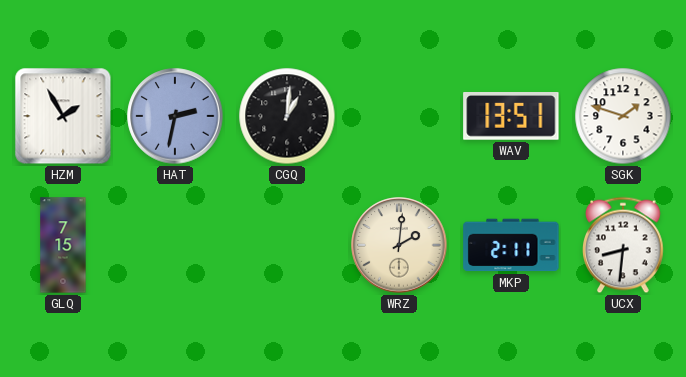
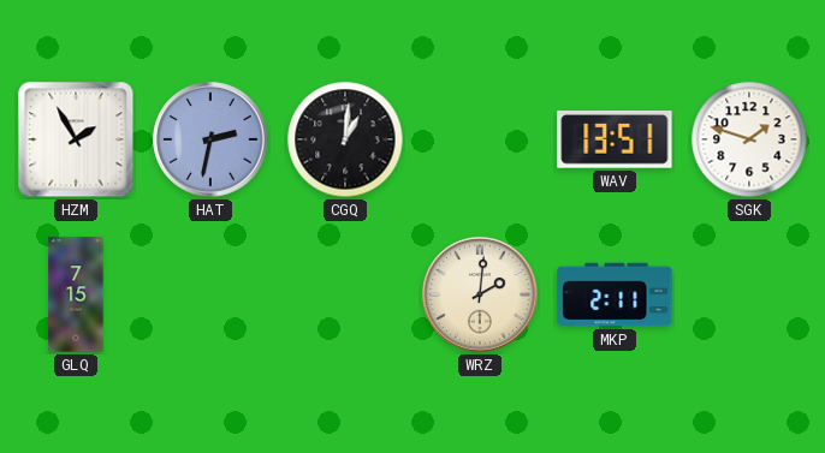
UCX: 8:31 -> none (624, 245)
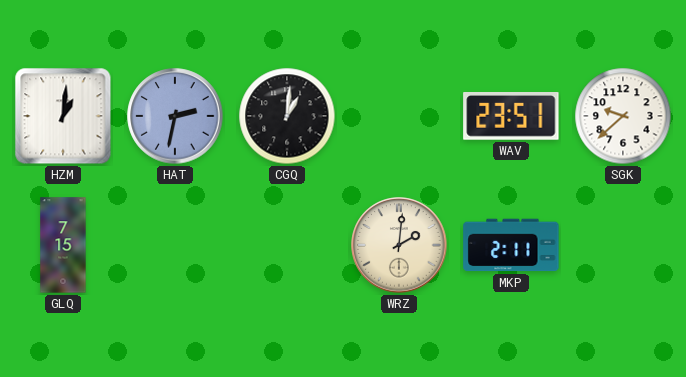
HZM: 1:55 -> 1:01 (63, 116)
WAV: 13:51 -> 23:51 (511, 117)
SGK: 1:48 -> 9:38 (623, 116)
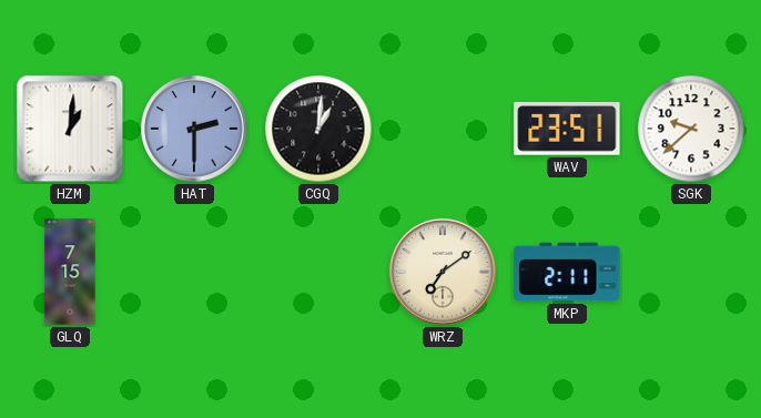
HAT: 2:32 -> 2:30 (194, 129)
WRZ: 2:01 -> 7:09 (443, 272)
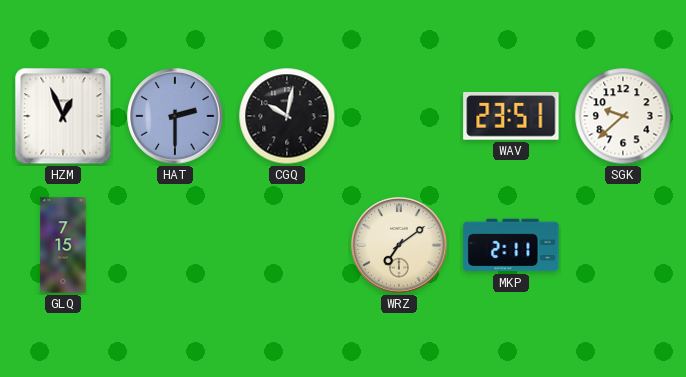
HZM: 1:01 -> 12:56 (63, 116)
CGQ: 1:01 -> 10:02 (287, 116)
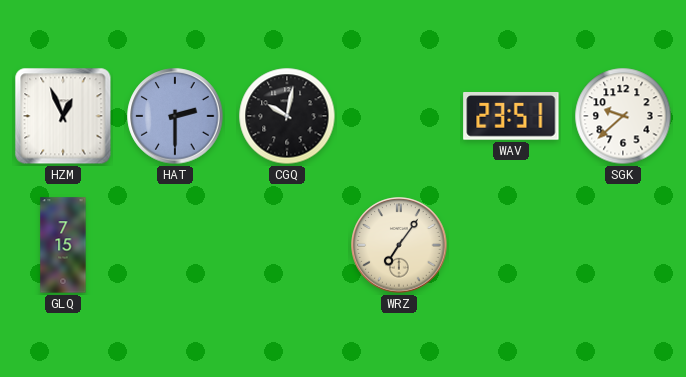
WRZ: 7:09 -> 7:06 (399, 245)
MKP: 2:11 -> none (511, 245)
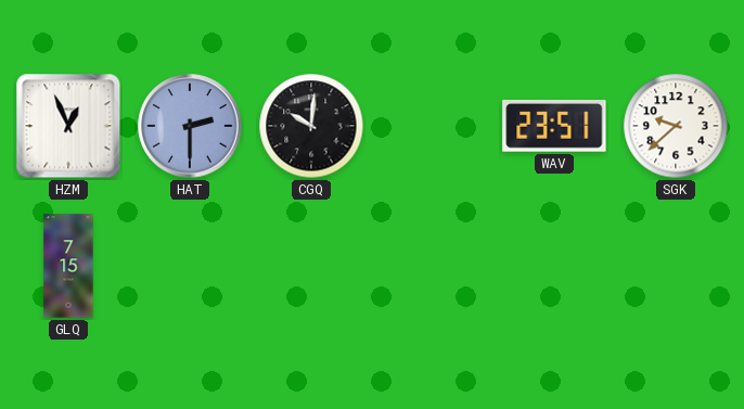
CGQ: 10:02 -> 10:01 (311, 126)
WRZ: 7:06 -> none (399, 245)
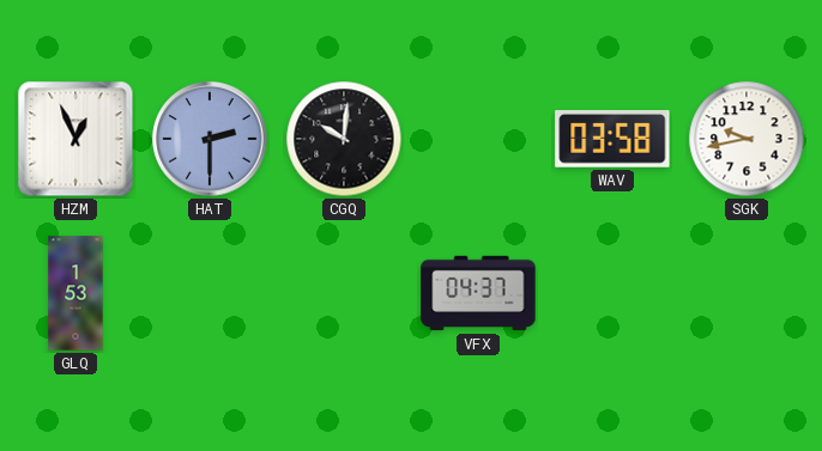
WAV: 23:51 -> 03:58 (612, 140)
SGK: 9:38 -> 9:43 (747, 139)
GLQ: 7:15 -> 1:53 (75, 293)
VFX: none -> 04:37 (478, 293)
